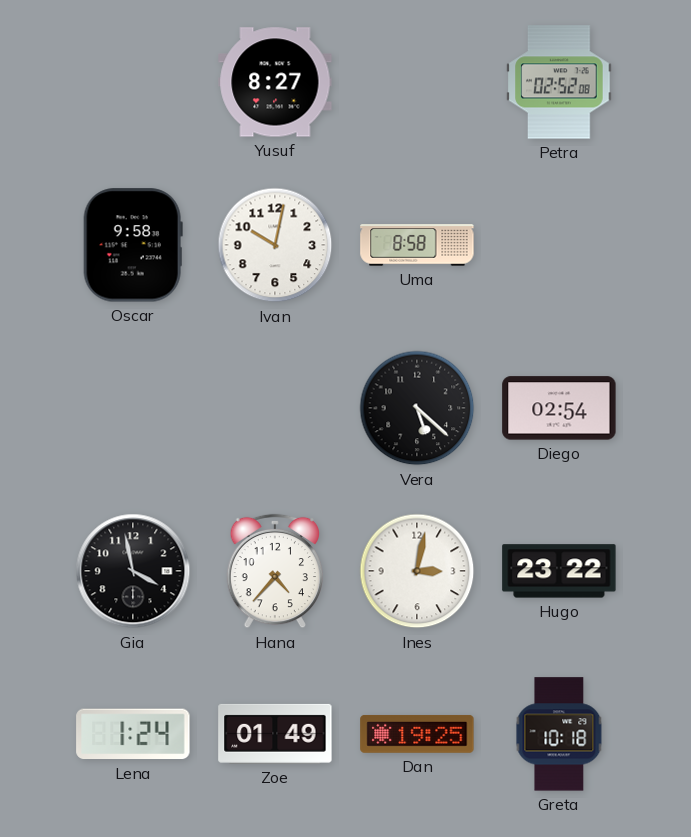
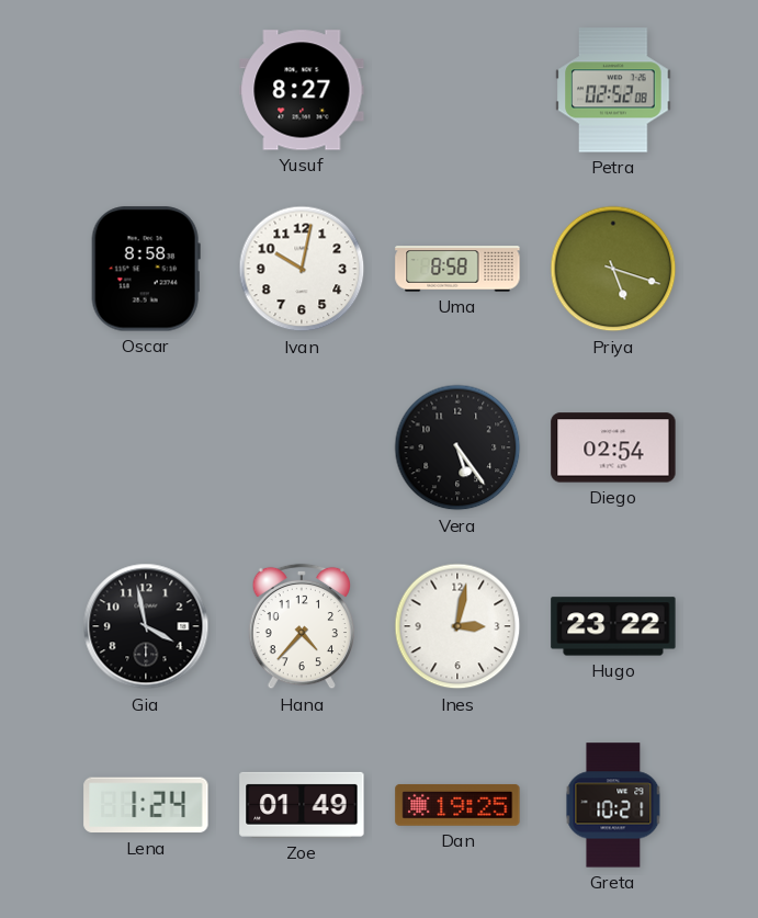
Oscar: 9:58 -> 8:58 (146, 269)
Priya: none -> 5:18 (613, 269)
Vera: 5:22 -> 5:24 (457, 447)
Greta: 10:18 -> 10:21 (613, 805)
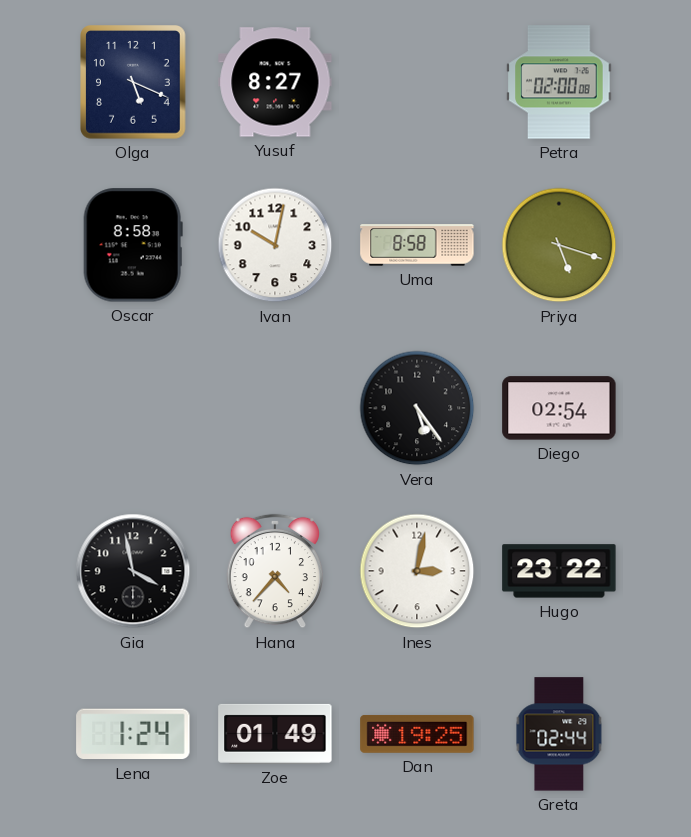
Olga: none -> 5:19 (134, 82)
Petra: 02:52 -> 02:00 (559, 82)
Greta: 10:21 -> 02:44 (559, 734)
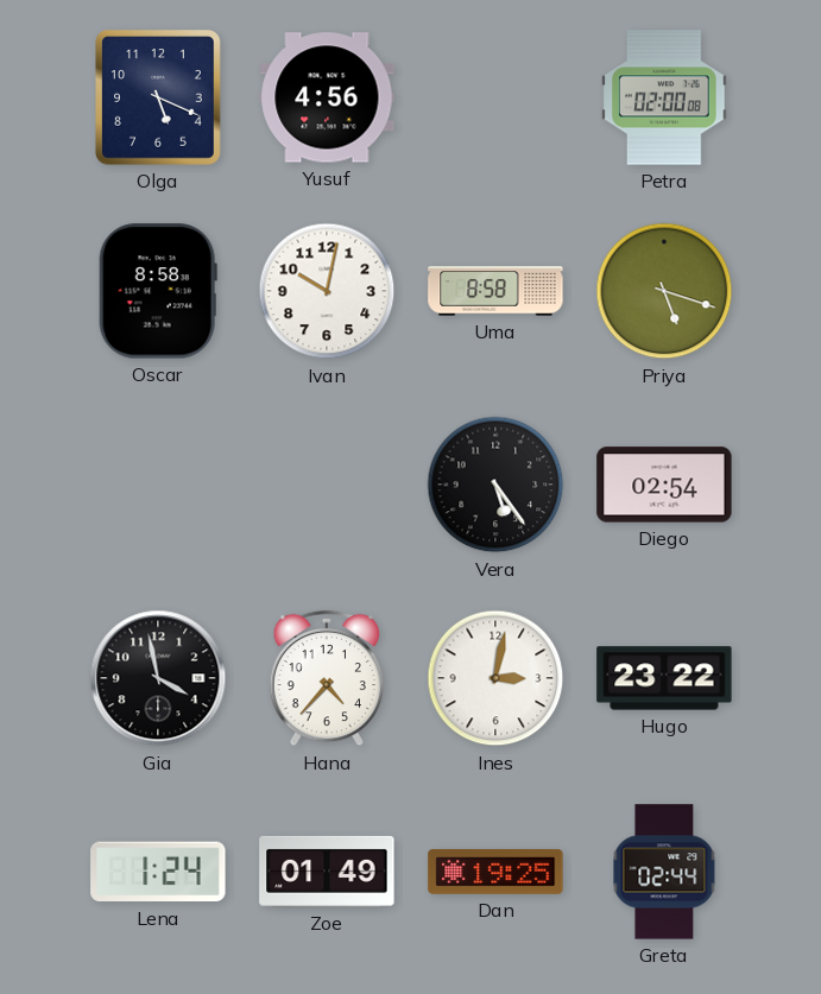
Yusuf: 8:27 -> 4:56 (327, 97)
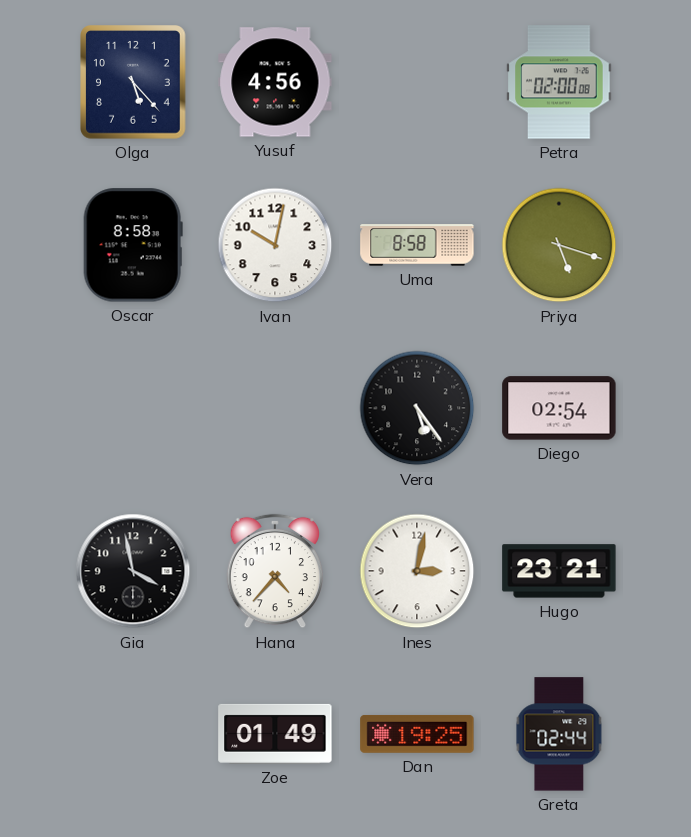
Olga: 5:19 -> 5:23 (134, 82)
Hugo: 23:22 -> 23:21 (559, 571)
Lena: 1:24 -> none (158, 872)
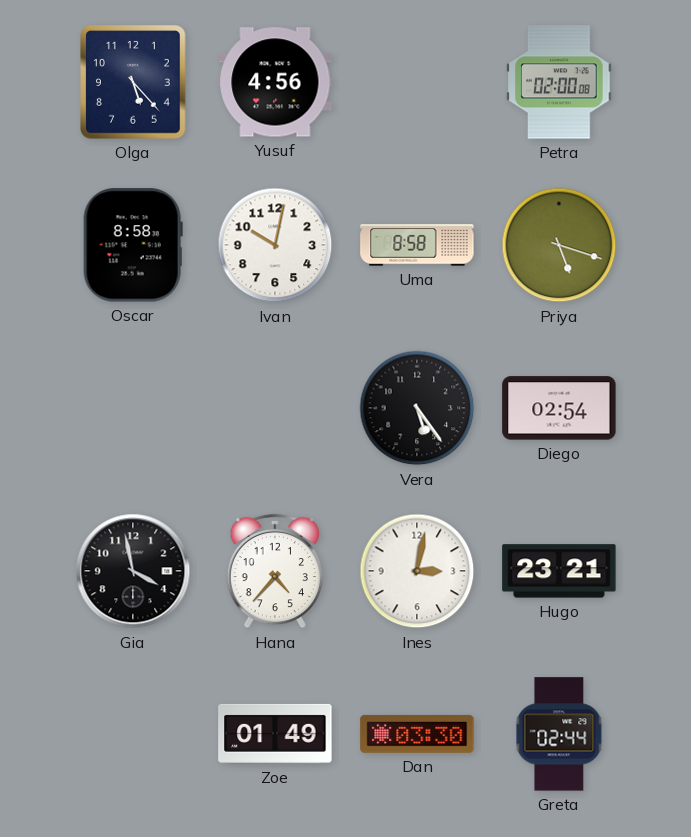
Dan: 19:25 -> 03:30 (417, 734)
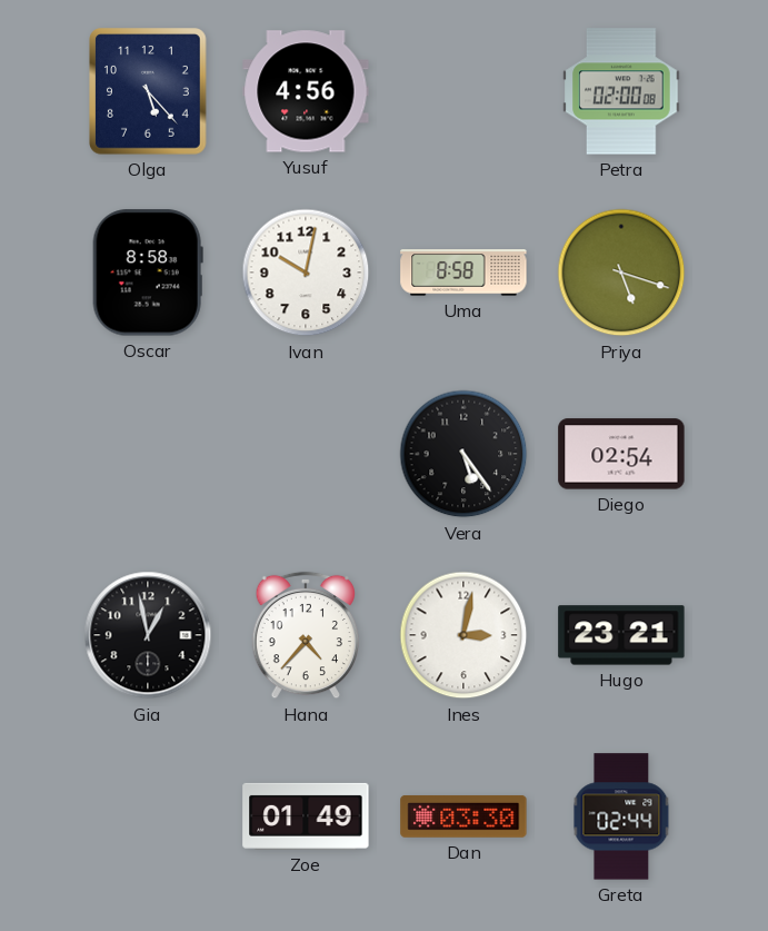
Gia: 3:58 -> 12:58 (148, 635)
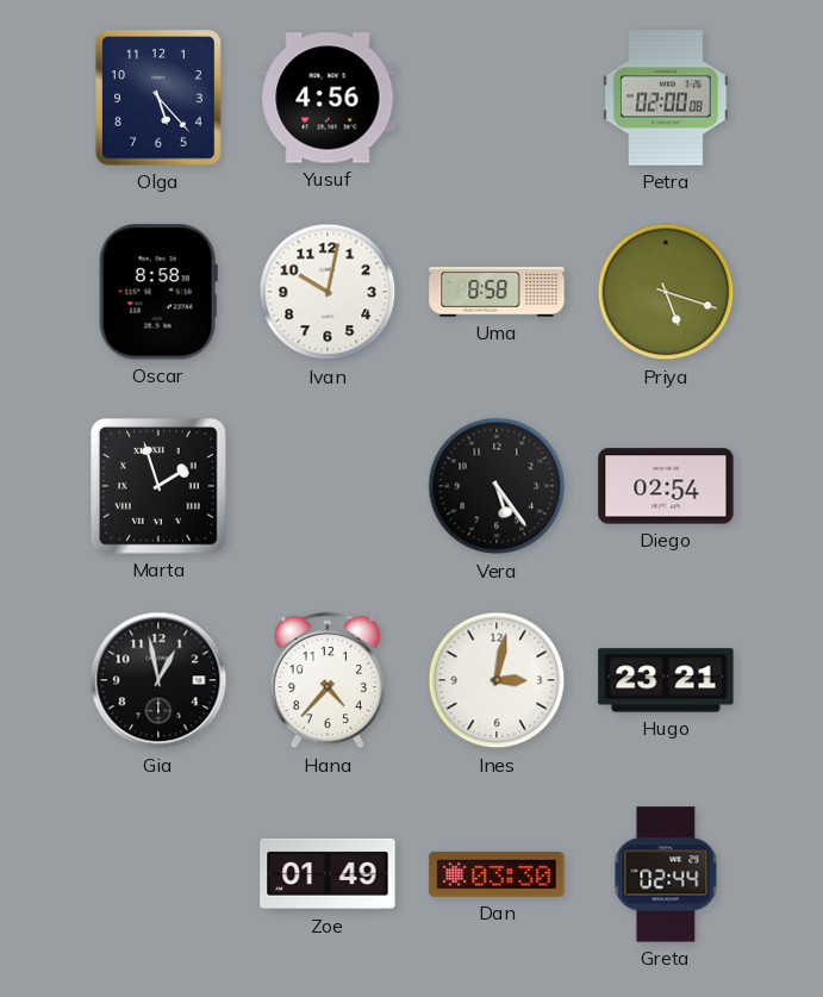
Marta: none -> 1:57 (158, 486)
